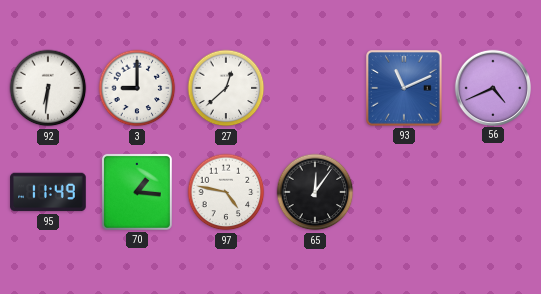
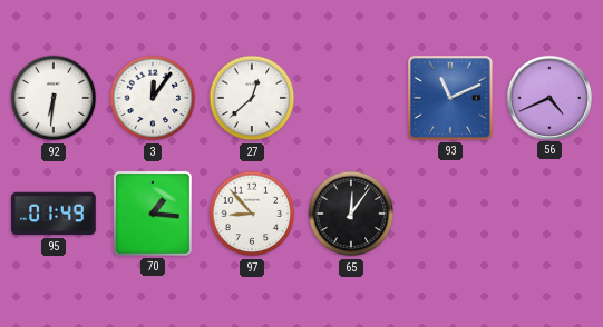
3: 9:00 -> 12:06 (153, 98)
95: 11:49 -> 01:49 (54, 214)
97: 4:47 -> 8:53 (252, 214)
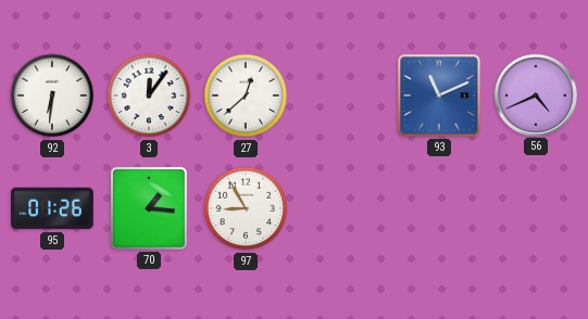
95: 01:49 -> 01:26 (52, 208)
97: 8:53 -> 8:55 (246, 208)
65: 12:06 -> none (351, 214)
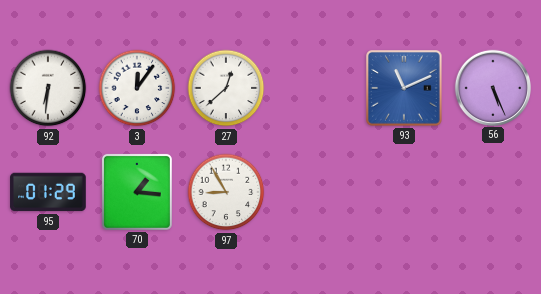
56: 4:41 -> 5:26 (492, 87)
95: 01:26 -> 01:29 (48, 192)
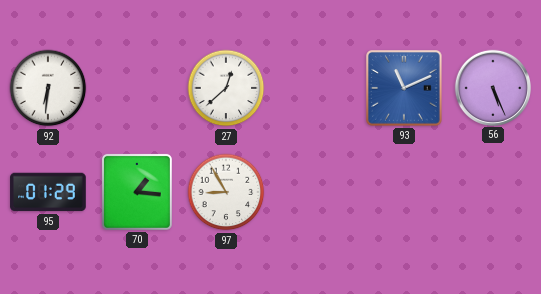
3: 12:06 -> none (137, 88)
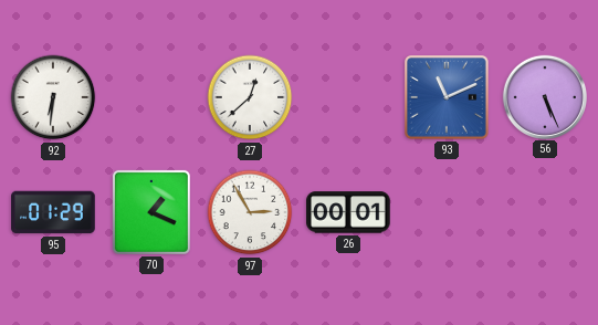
70: 1:16 -> 1:19 (151, 212)
97: 8:55 -> 2:55 (250, 212)
26: none -> 00:01 (348, 212)
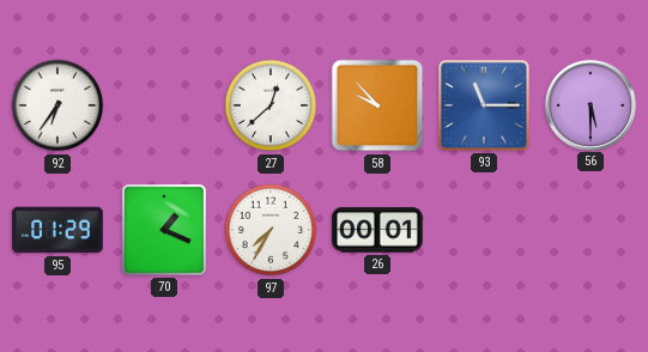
92: 6:31 -> 6:36 (57, 105)
58: none -> 9:53 (377, 105)
93: 11:11 -> 11:15 (484, 105)
56: 5:26 -> 5:30 (589, 104)
97: 2:55 -> 7:35 (271, 230)
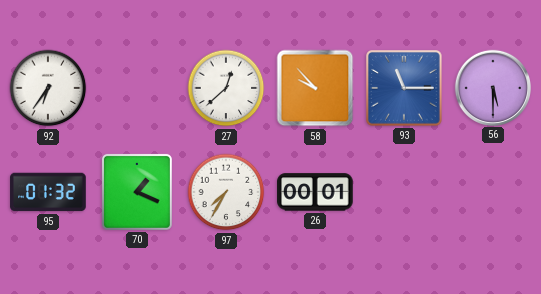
95: 01:29 -> 01:32 (48, 192)
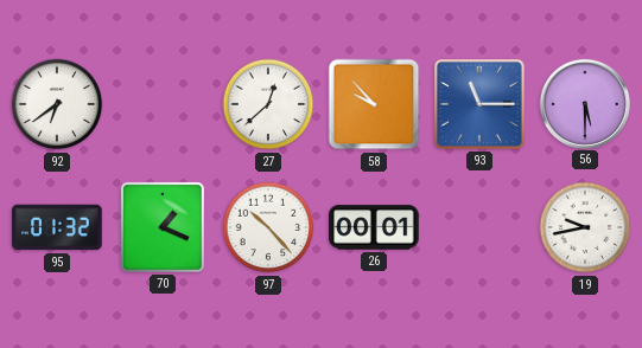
92: 6:36 -> 6:39 (57, 104)
97: 7:35 -> 10:23 (268, 227)
19: none -> 9:43 (585, 227)
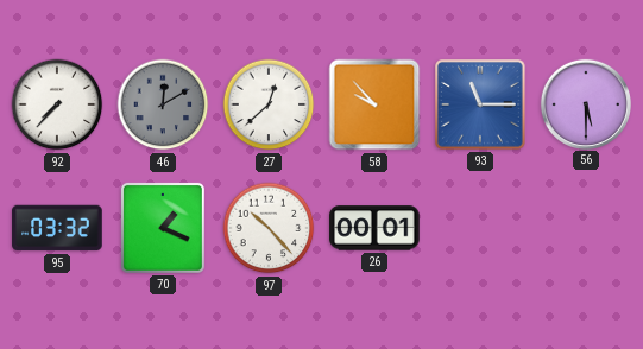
92: 6:39 -> 7:37 (57, 104)
46: none -> 12:10 (163, 104)
95: 01:32 -> 03:32 (57, 228)
19: 9:43 -> none (585, 227)
